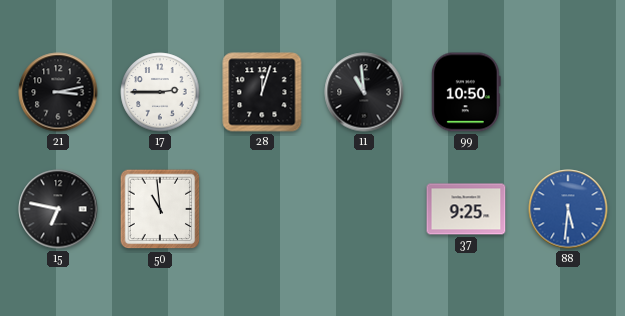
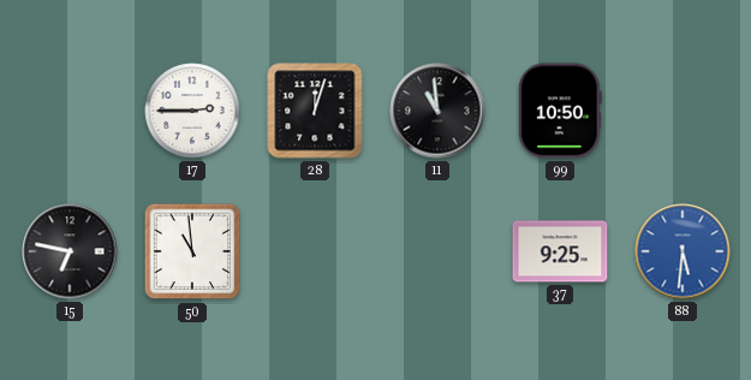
21: 3:13 -> none (58, 92)
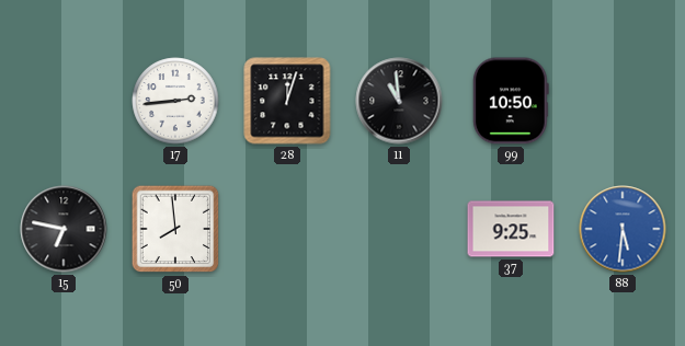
17: 2:45 -> 2:44 (175, 101)
50: 10:59 -> 7:59 (175, 229)
